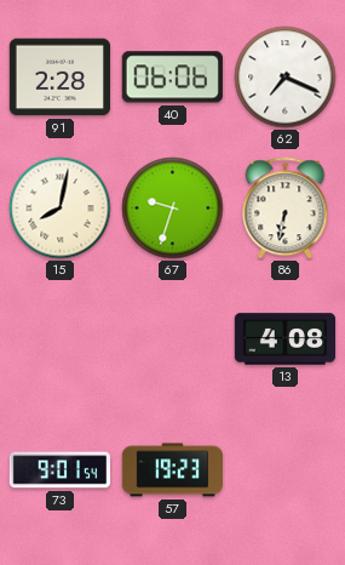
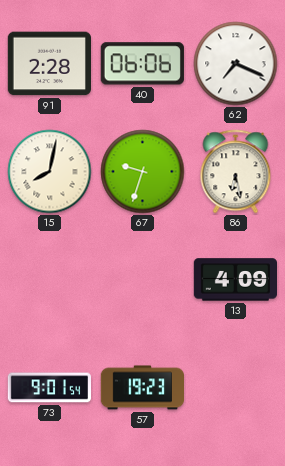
86: 6:32 -> 6:28 (236, 172)
13: 4:08 -> 4:09 (235, 280)
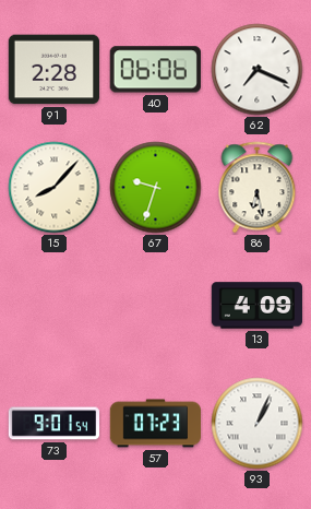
15: 8:02 -> 8:07 (55, 188)
57: 19:23 -> 07:23 (155, 424)
93: none -> 1:04 (258, 424)
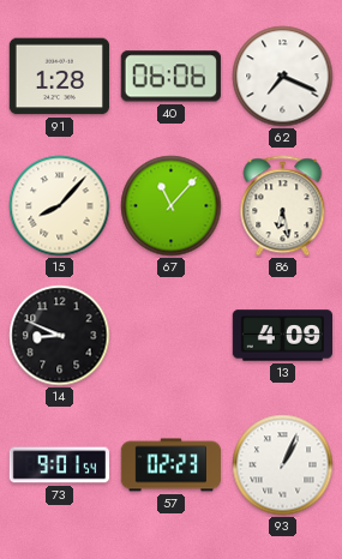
91: 2:28 -> 1:28 (59, 77)
67: 9:33 -> 11:07 (172, 206)
14: none -> 8:49 (60, 336)
57: 07:23 -> 02:23 (170, 465)
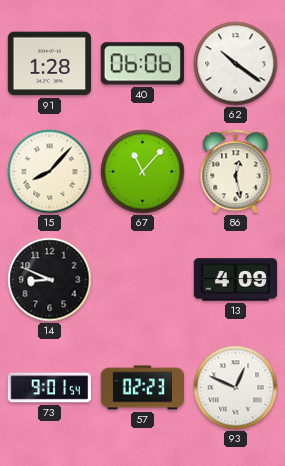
62: 7:19 -> 10:21 (236, 64)
86: 6:28 -> 12:28 (236, 172)
93: 1:04 -> 12:49 (236, 388)
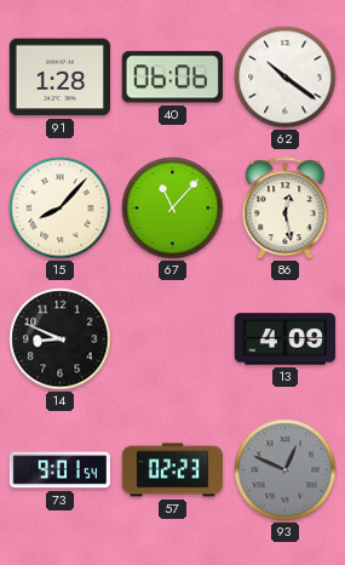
93 dial: white -> grey (286, 470)
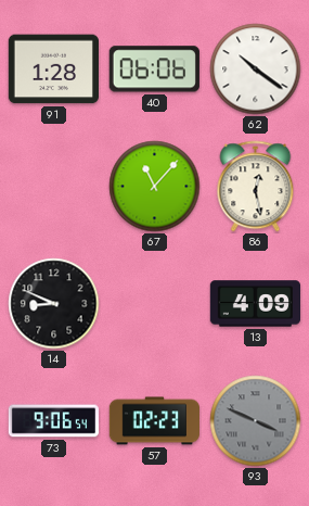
15: 8:07 -> none (61, 209)
73: 9:01 -> 9:06 (53, 421)
93: 12:49 -> 3:49 (256, 421)
